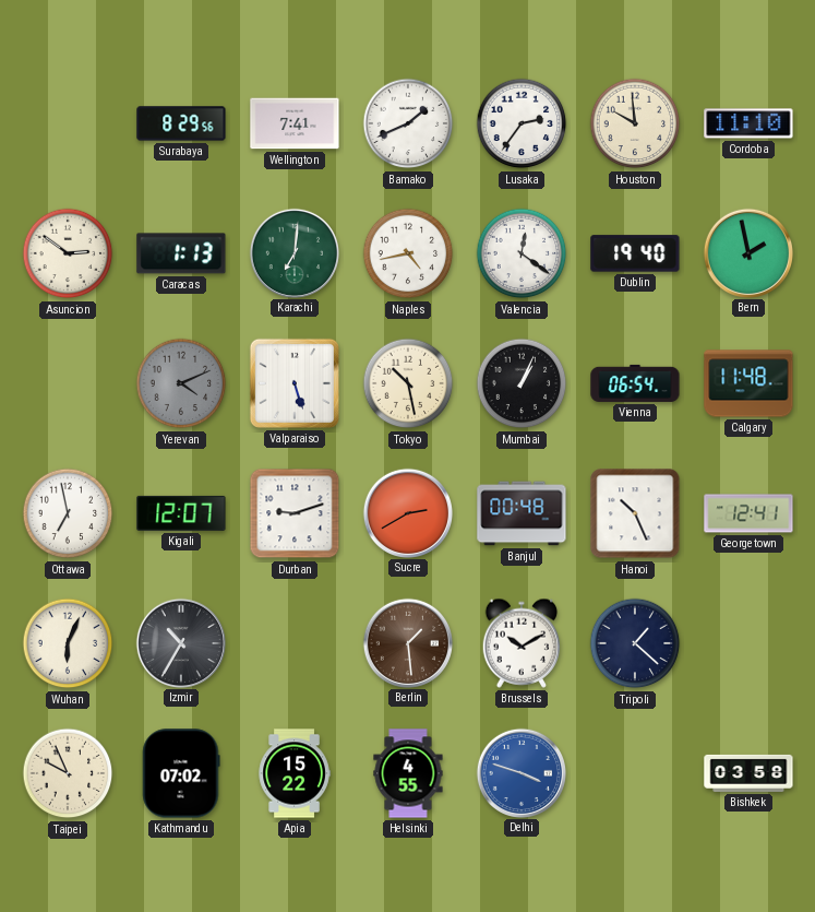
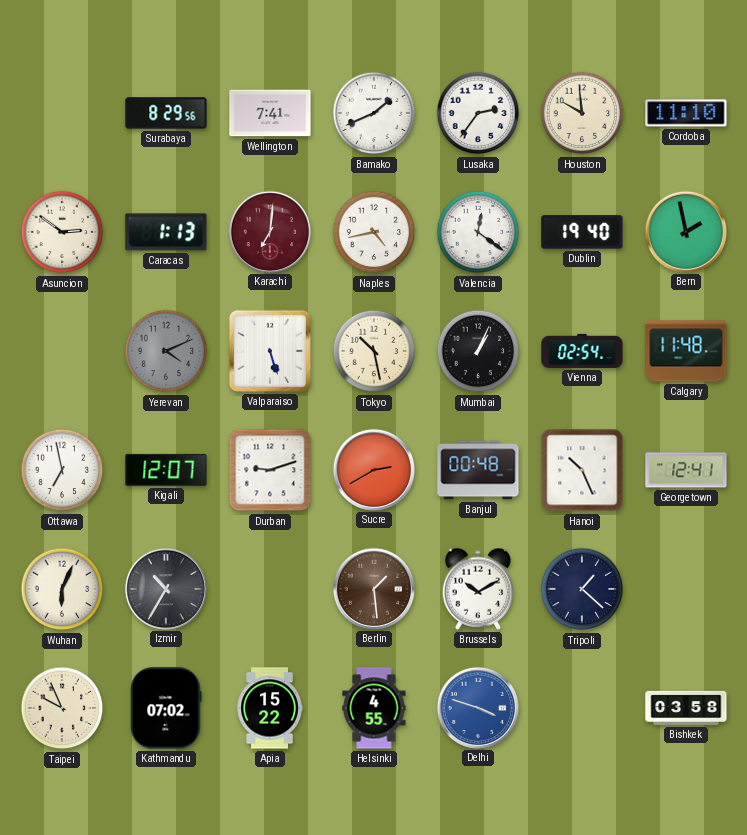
Karachi dial: green -> burgundy (269, 231)
Vienna: 06:54 -> 02:54 (582, 351)
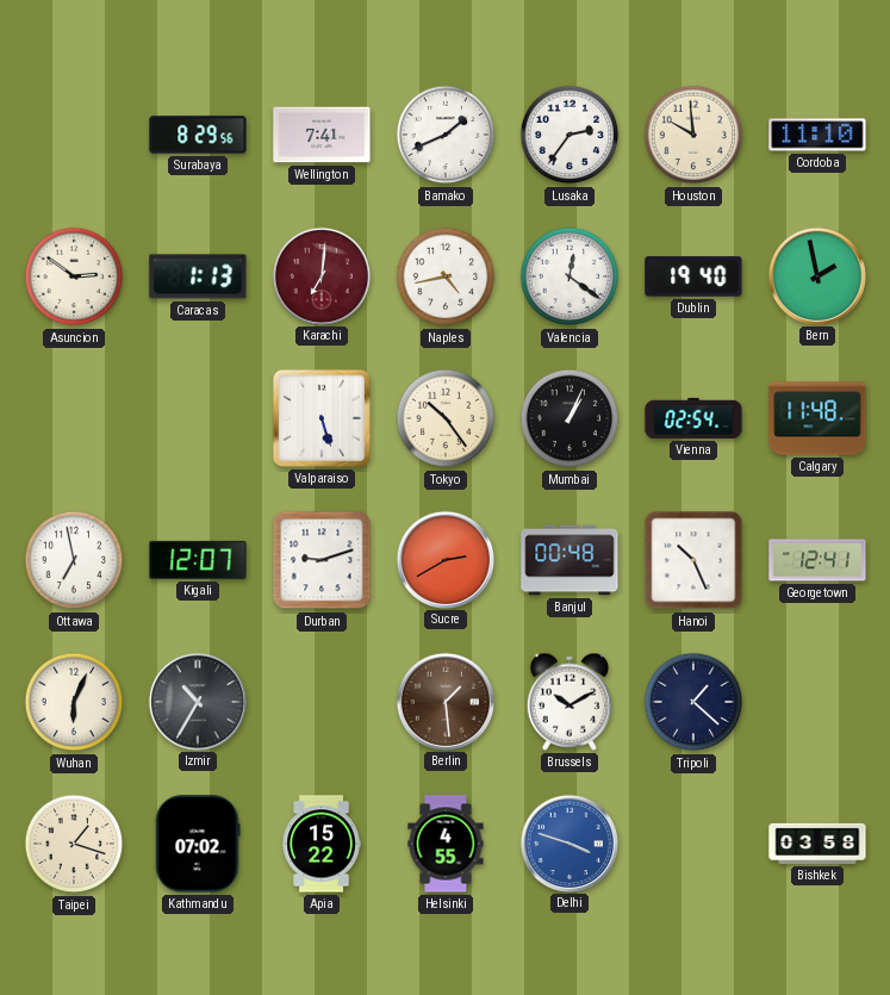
Yerevan: 4:11 -> none (166, 351)
Tokyo: 10:28 -> 10:24 (446, 418)
Taipei: 9:56 -> 1:18 (74, 844)
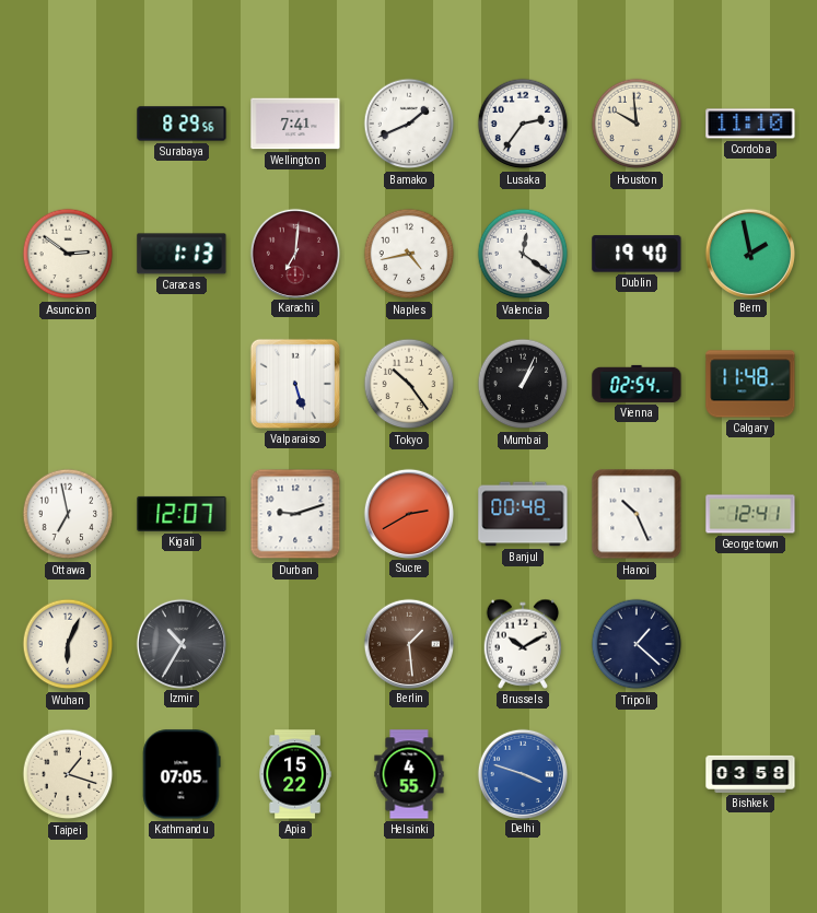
Kathmandu: 07:02 -> 07:05 (182, 774)
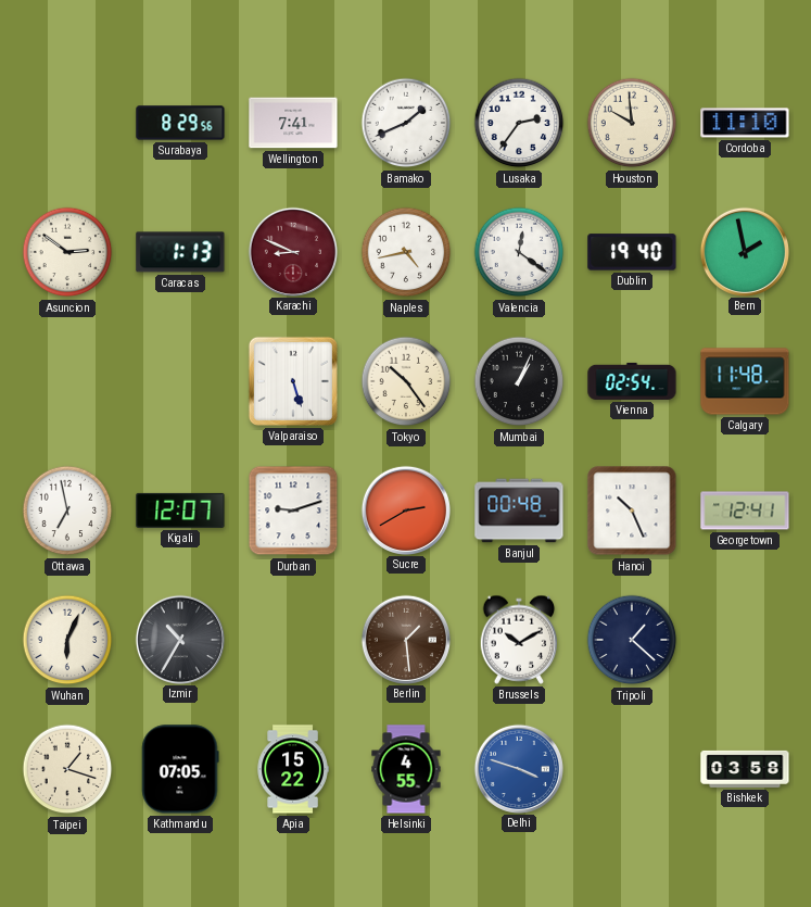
Karachi: 7:01 -> 8:49 (292, 251)
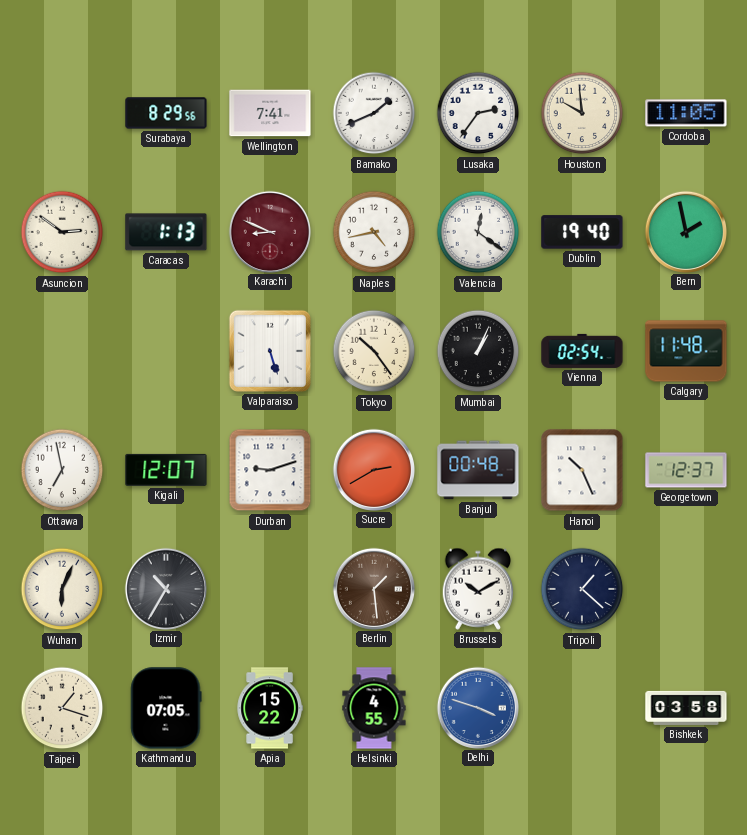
Cordoba: 11:10 -> 11:05 (686, 113)
Georgetown: 12:41 -> 12:37 (686, 470)
